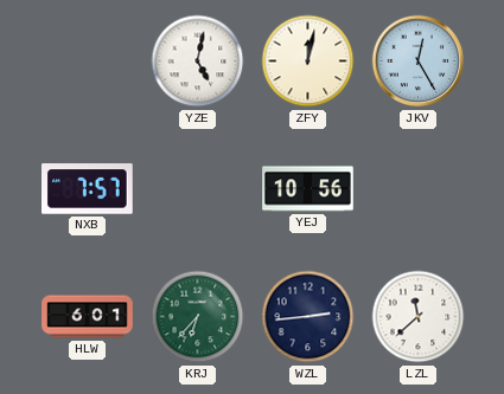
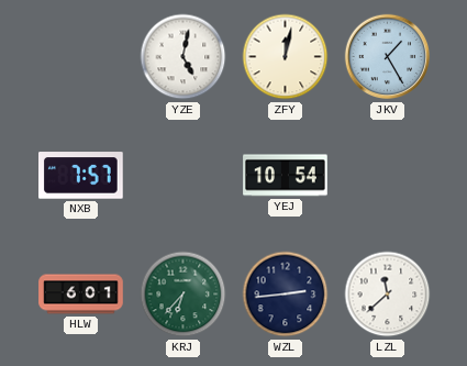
JKV: 12:25 -> 1:25 (388, 57)
YEJ: 10:56 -> 10:54 (286, 176)
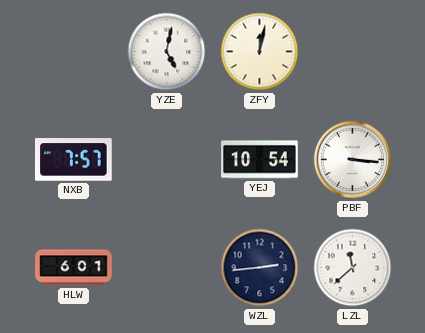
JKV: 1:25 -> none (388, 57)
PBF: none -> 3:16 (353, 160)
KRJ: 6:37 -> none (184, 295)
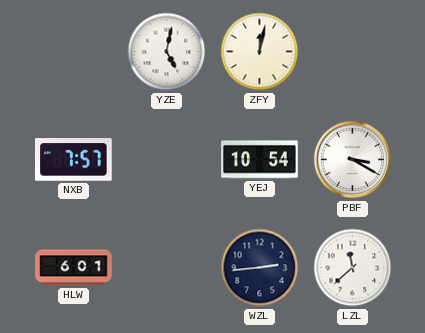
PBF: 3:16 -> 3:20 (353, 160)
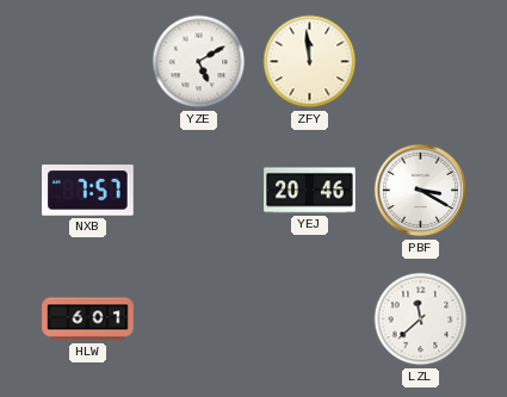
YZE: 5:02 -> 5:10 (199, 62)
ZFY: 12:02 -> 11:59 (310, 62)
YEJ: 10:54 -> 20:46 (310, 191)
WZL: 2:44 -> none (260, 268)
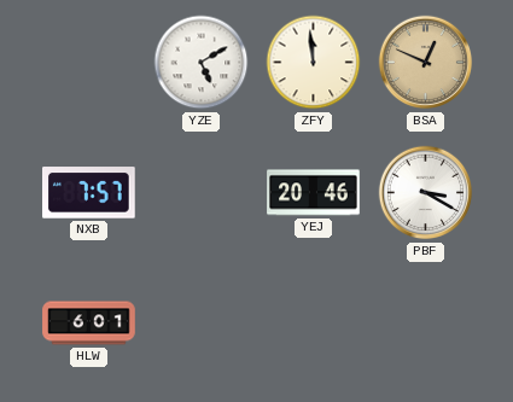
BSA: none -> 12:49 (426, 63)
LZL: 11:38 -> none (421, 320)
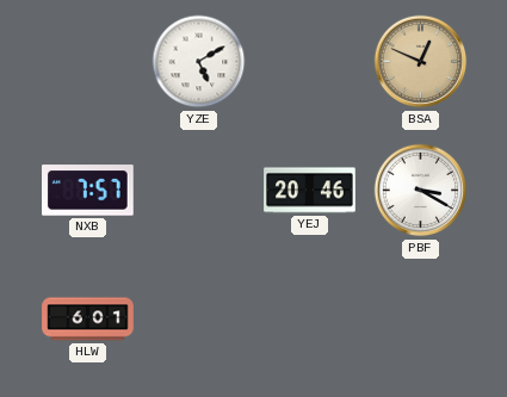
ZFY: 11:59 -> none (314, 63)
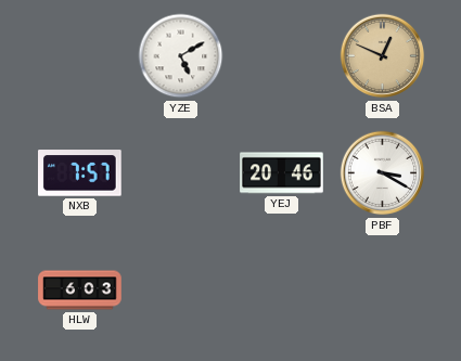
HLW: 6:01 -> 6:03 (80, 291)
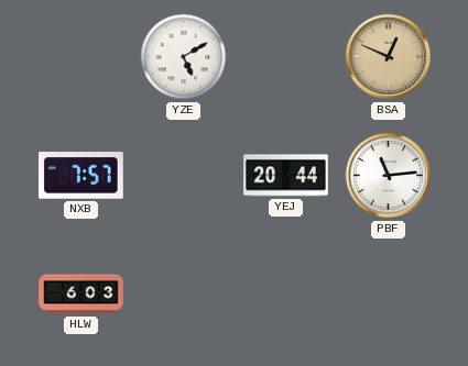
YEJ: 20:46 -> 20:44 (286, 176)
PBF: 3:20 -> 11:14 (389, 176)
